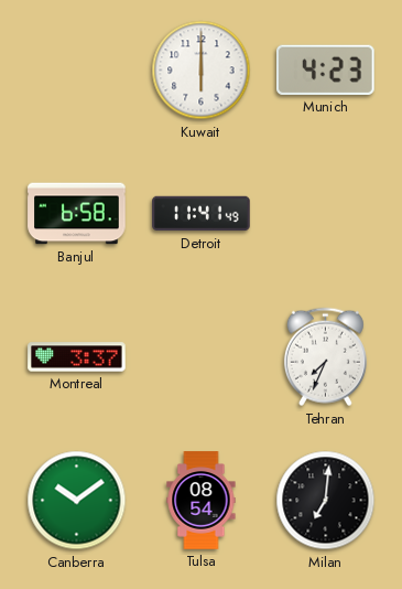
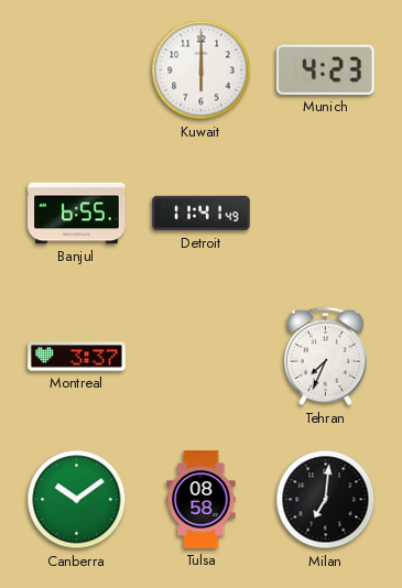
Banjul: 6:58 -> 6:55 (77, 214)
Tulsa: 08:54 -> 08:58 (202, 500)
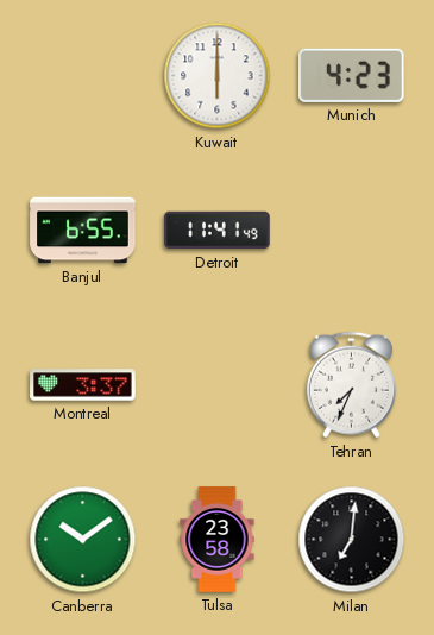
Tulsa: 08:58 -> 23:58 (218, 540)
